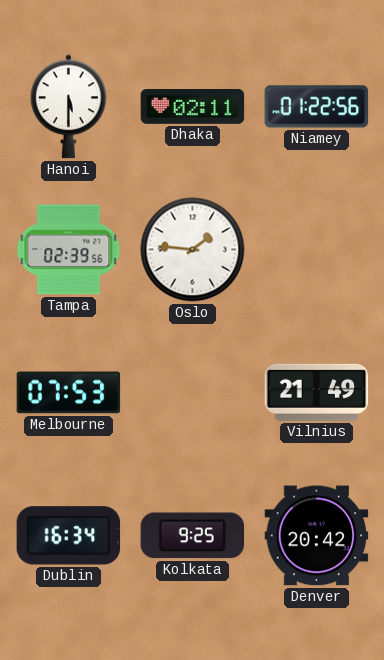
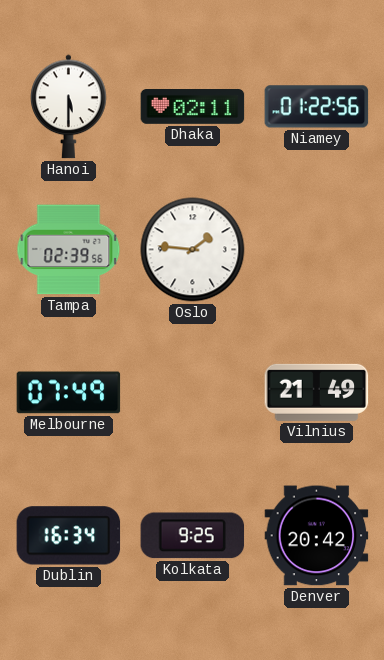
Melbourne: 07:53 -> 07:49 (69, 393)
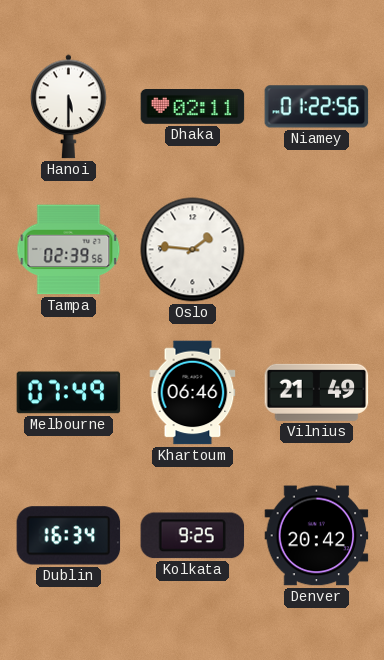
Khartoum: none -> 06:46 (193, 393)
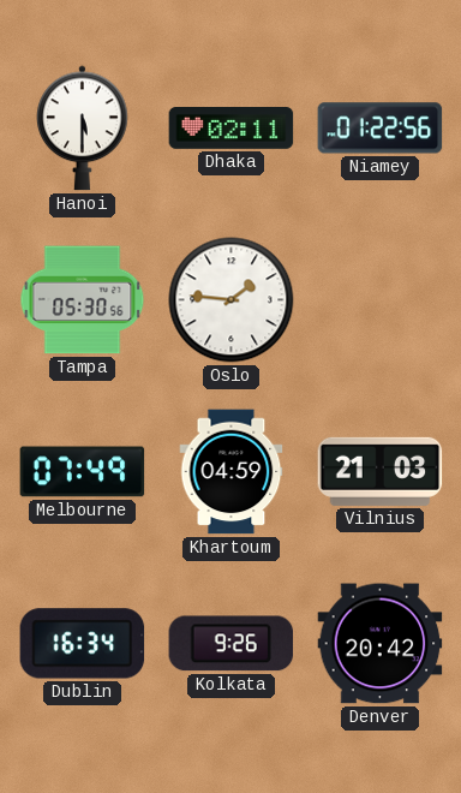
Tampa: 02:39 -> 05:30 (83, 300)
Khartoum: 06:46 -> 04:59 (232, 472)
Vilnius: 21:49 -> 21:03 (381, 471)
Kolkata: 9:25 -> 9:26 (232, 644)
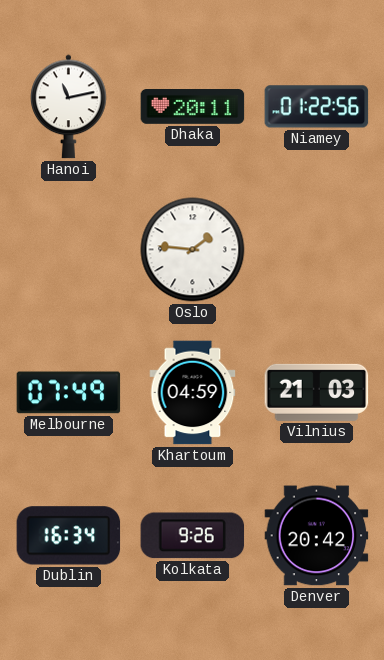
Hanoi: 5:30 -> 11:13 (69, 107)
Dhaka: 02:11 -> 20:11 (193, 107)
Tampa: 05:30 -> none (83, 300)
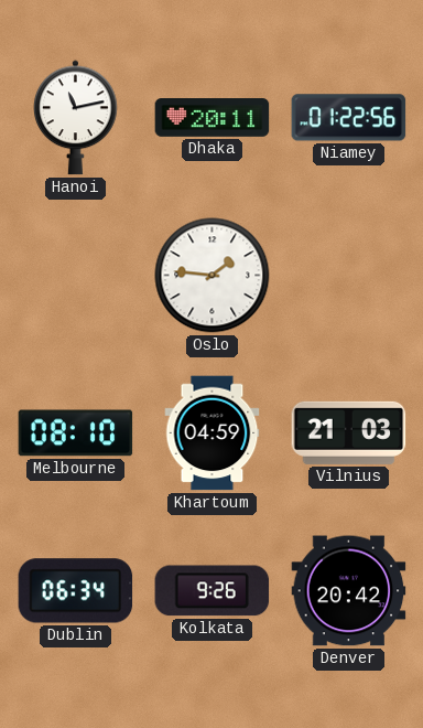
Melbourne: 07:49 -> 08:10 (76, 433)
Dublin: 16:34 -> 06:34 (76, 591)
